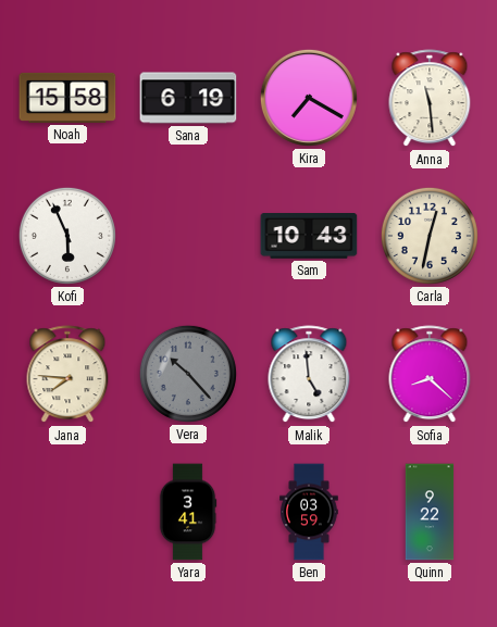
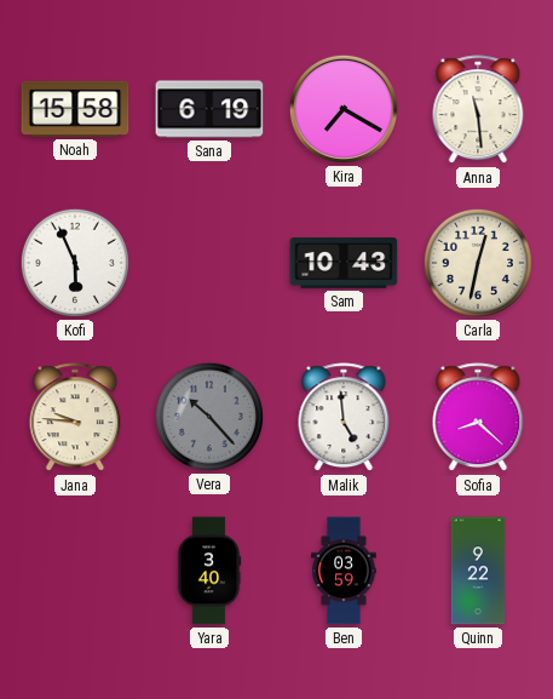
Jana: 7:46 -> 9:46 (75, 418)
Yara: 3:41 -> 3:40 (209, 571)
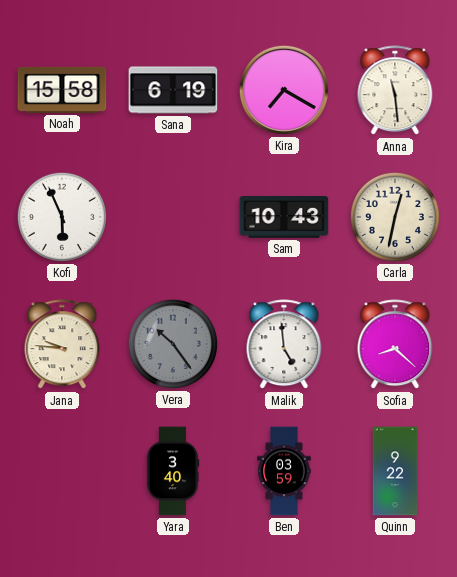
Vera: 10:23 -> 10:24 (173, 344)
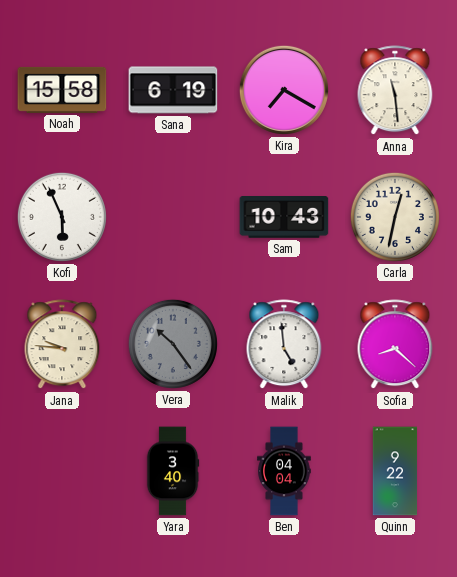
Ben: 03:59 -> 04:04 (284, 471)
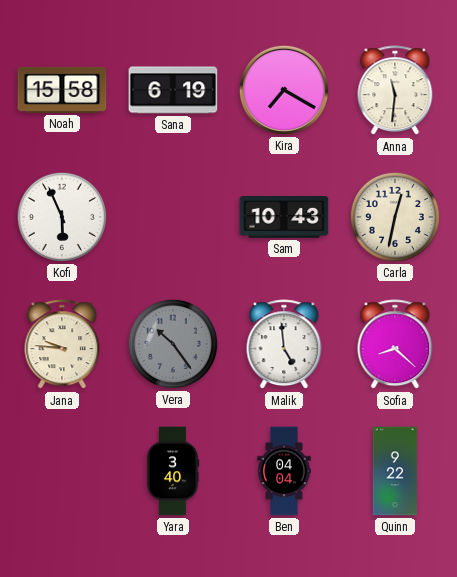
Anna: 11:29 -> 11:31 (395, 91)
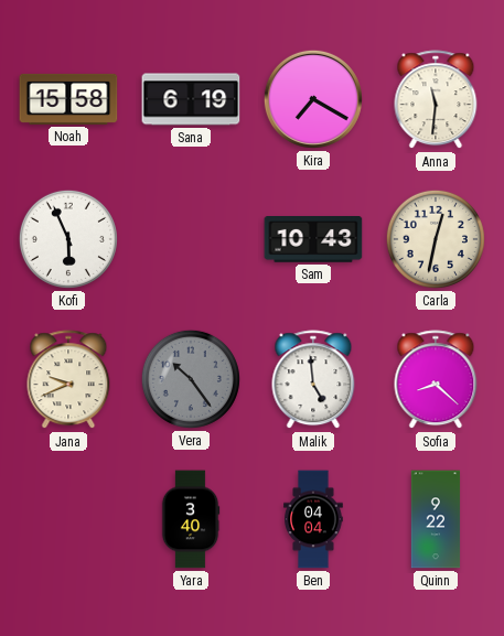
Jana: 9:46 -> 9:41 (68, 380)
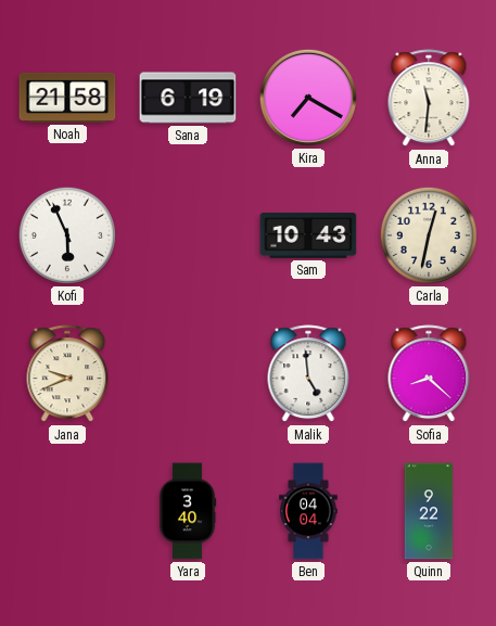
Noah: 15:58 -> 21:58 (67, 98)
Vera: 10:24 -> none (191, 379)
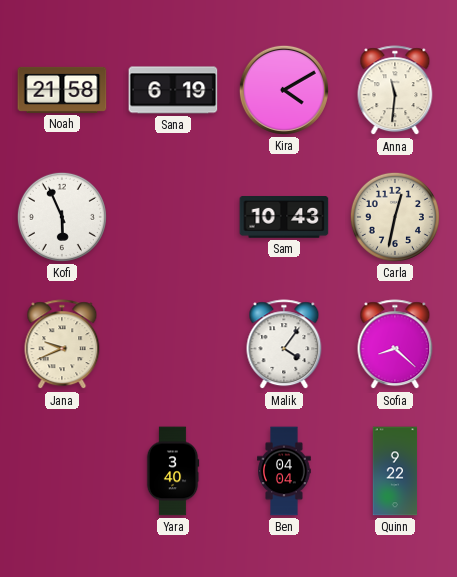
Kira: 7:20 -> 4:10 (284, 90)
Malik: 4:59 -> 4:06 (284, 345)
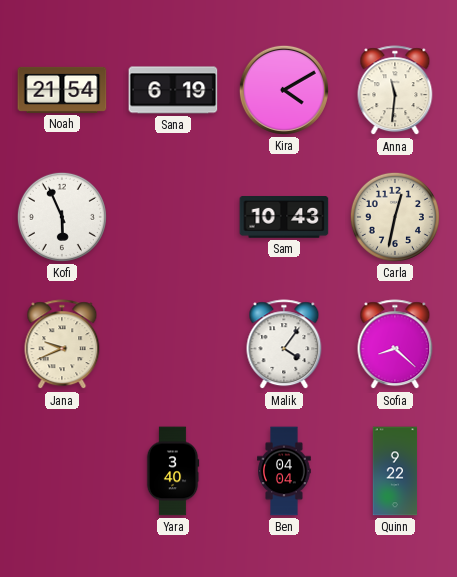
Noah: 21:58 -> 21:54 (62, 90)
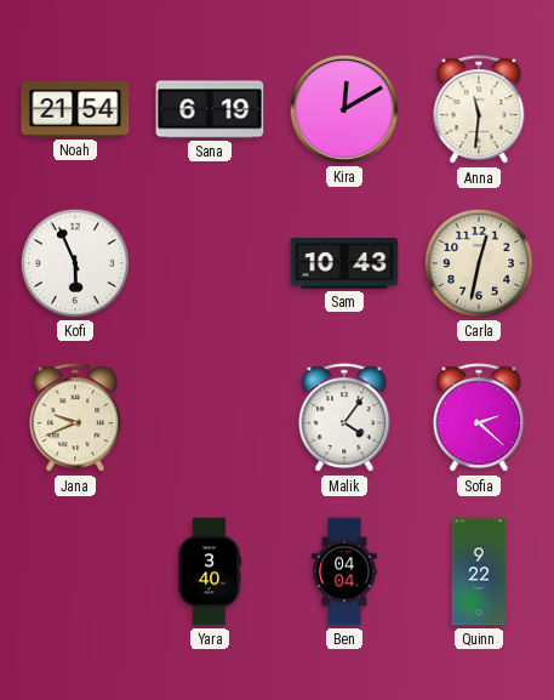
Kira: 4:10 -> 12:10 (344, 109)
Sofia: 8:22 -> 2:22 (479, 419)
